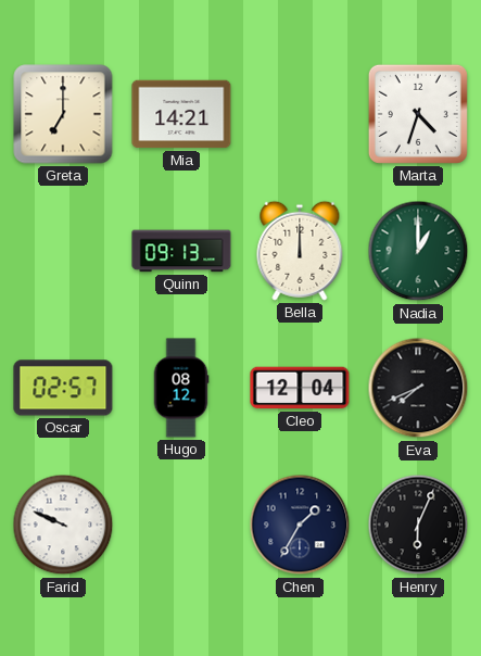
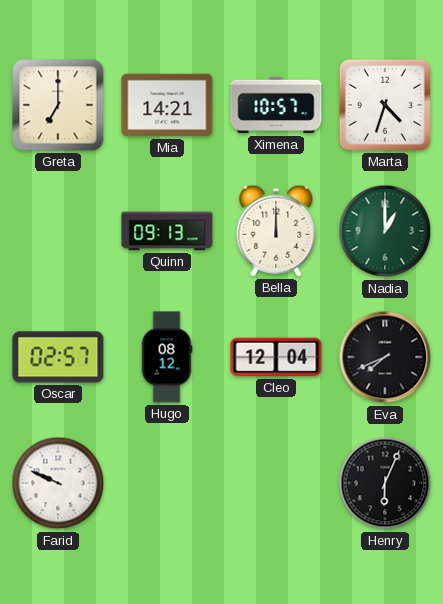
Ximena: none -> 10:57 (276, 105)
Chen: 1:35 -> none (300, 525)
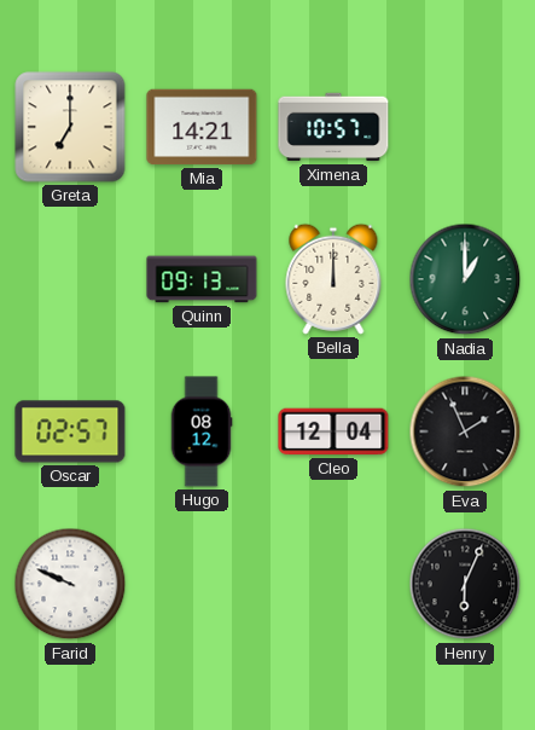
Marta: 4:33 -> none (385, 105)
Eva: 7:41 -> 1:56 (465, 431)
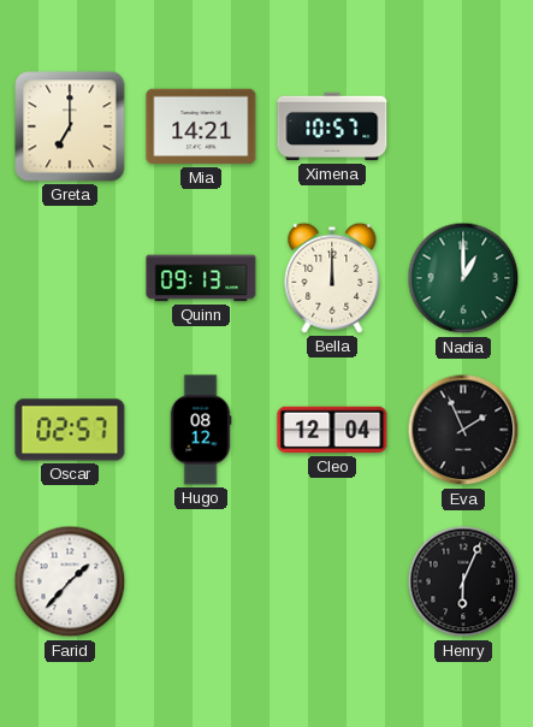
Farid: 9:49 -> 1:37 (70, 581)
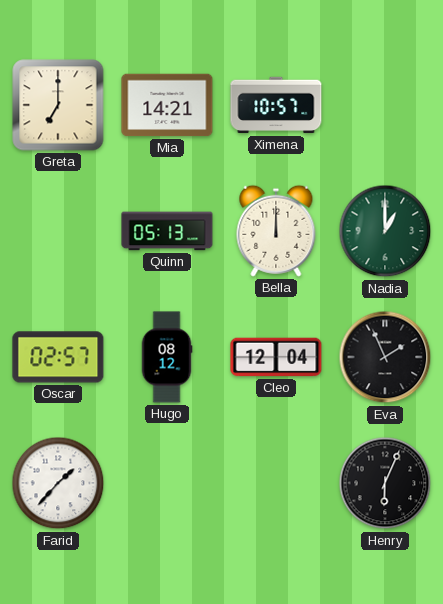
Quinn: 09:13 -> 05:13 (167, 231)
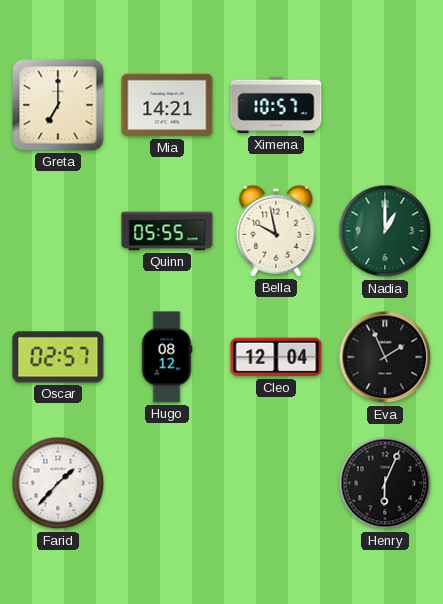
Quinn: 05:13 -> 05:55 (167, 231)
Bella: 12:00 -> 9:58 (276, 231)
